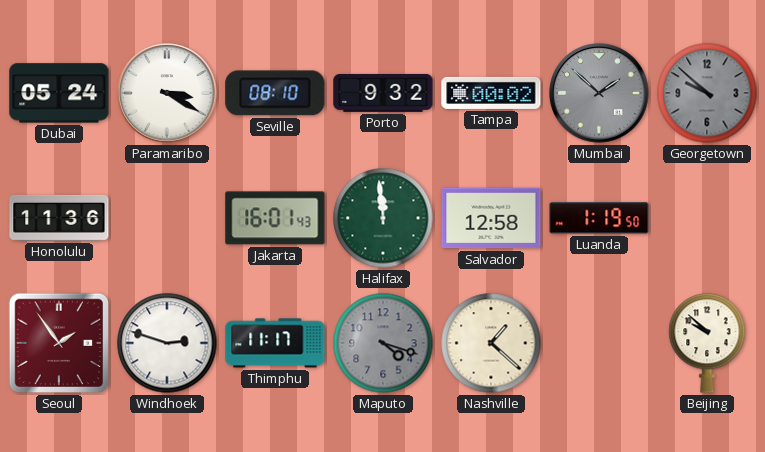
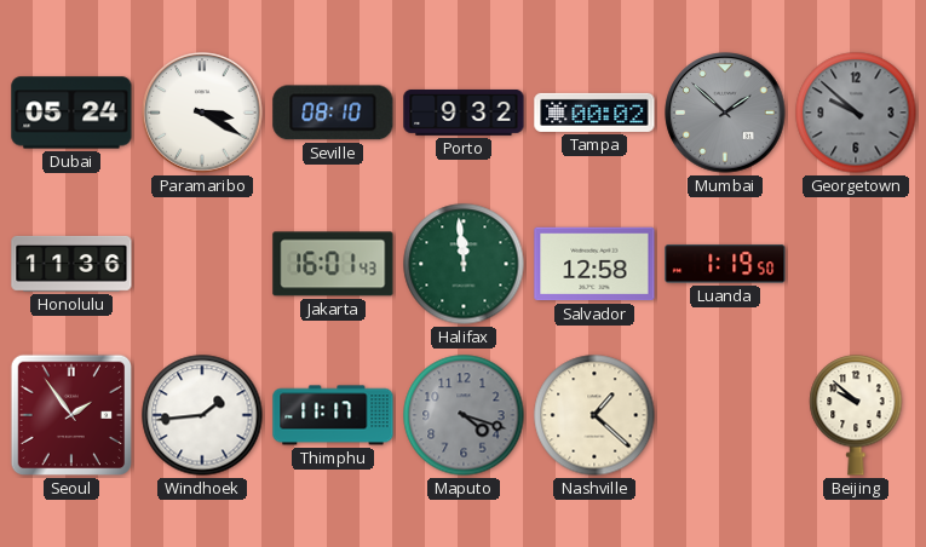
Windhoek: 2:48 -> 1:44 (202, 415)
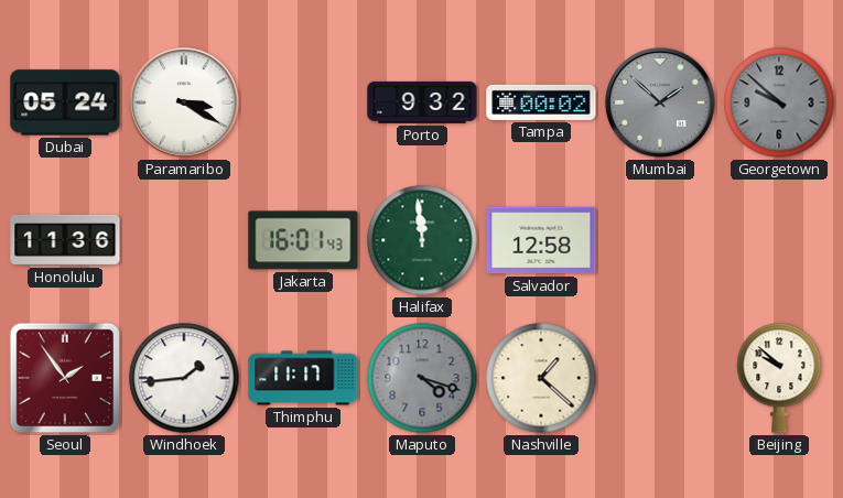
Seville: 08:10 -> none (333, 113)
Luanda: 1:19 -> none (725, 264)
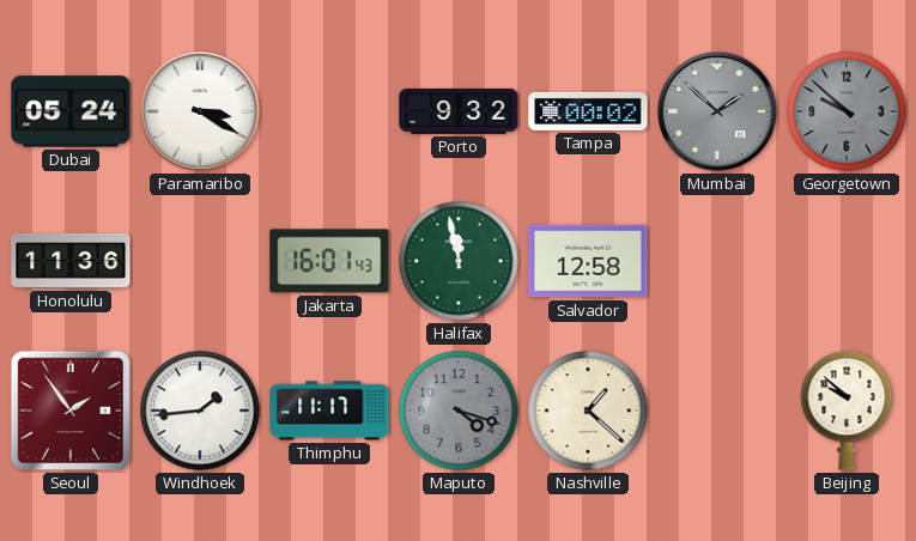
Halifax: 11:59 -> 11:58 (459, 261)
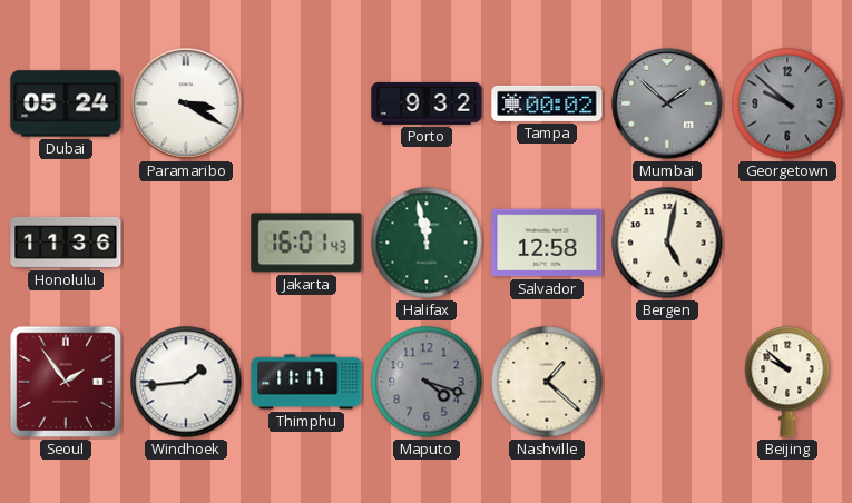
Bergen: none -> 5:02 (667, 243)
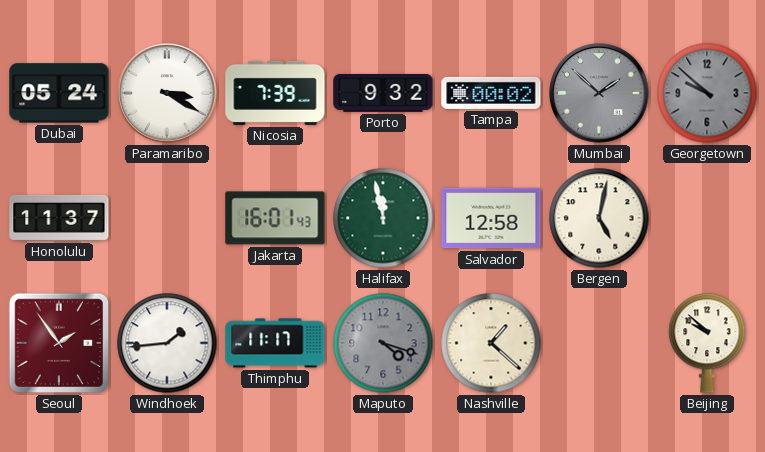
Nicosia: none -> 7:39 (275, 93)
Honolulu: 11:36 -> 11:37 (59, 218)
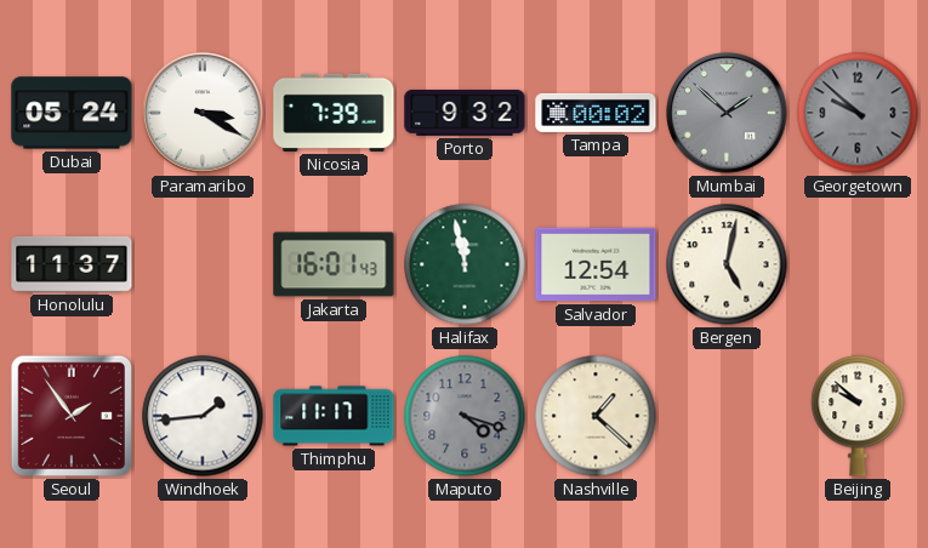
Salvador: 12:58 -> 12:54 (596, 264)
